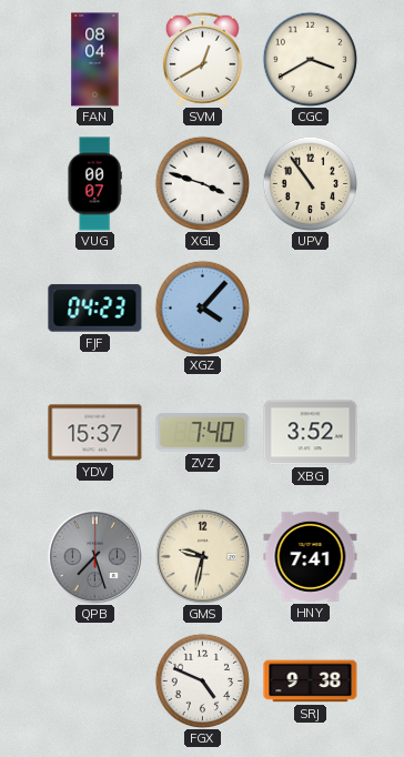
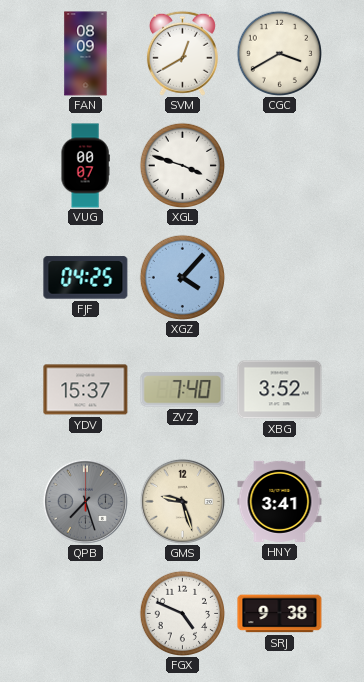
FAN: 08:04 -> 08:09 (86, 54)
UPV: 10:54 -> none (310, 183)
FJF: 04:23 -> 04:25 (86, 278)
GMS: 9:32 -> 9:27 (182, 501)
HNY: 7:41 -> 3:41 (280, 501)
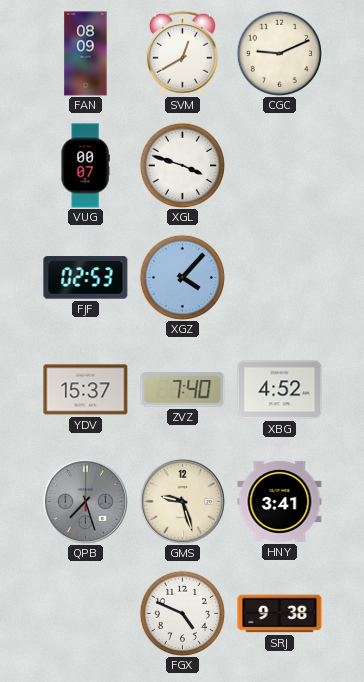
CGC: 3:40 -> 9:11 (279, 53)
FJF: 04:25 -> 02:53 (86, 278)
XBG: 3:52 -> 4:52 (280, 390)
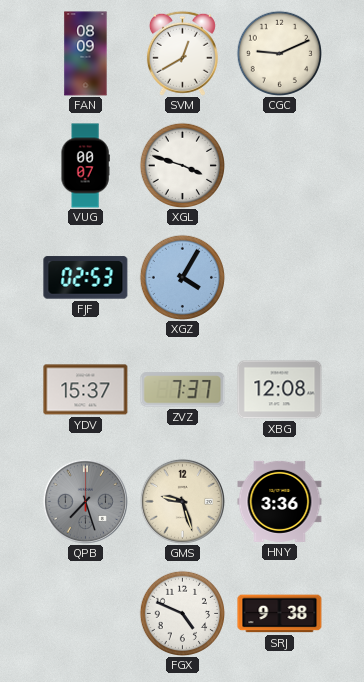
XGZ: 4:07 -> 4:05 (182, 277)
ZVZ: 7:40 -> 7:37 (183, 390)
XBG: 4:52 -> 12:08 (280, 390)
HNY: 3:41 -> 3:36 (280, 501)
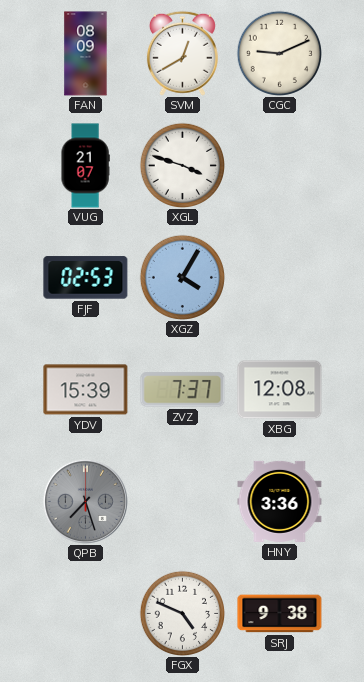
VUG: 00:07 -> 21:07 (85, 166)
YDV: 15:37 -> 15:39 (86, 390)
GMS: 9:27 -> none (182, 501)
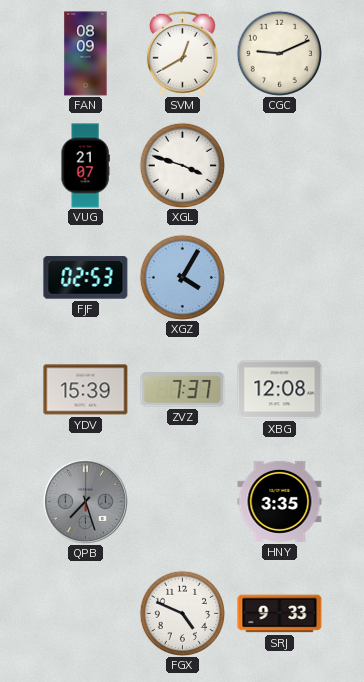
HNY: 3:36 -> 3:35 (280, 501)
SRJ: 9:38 -> 9:33 (280, 614)
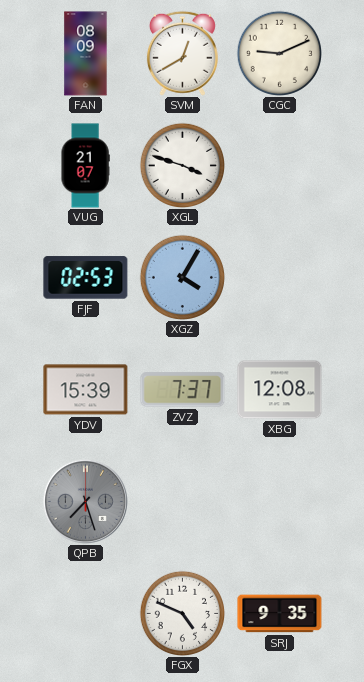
HNY: 3:35 -> none (280, 501)
SRJ: 9:33 -> 9:35 (280, 614)
